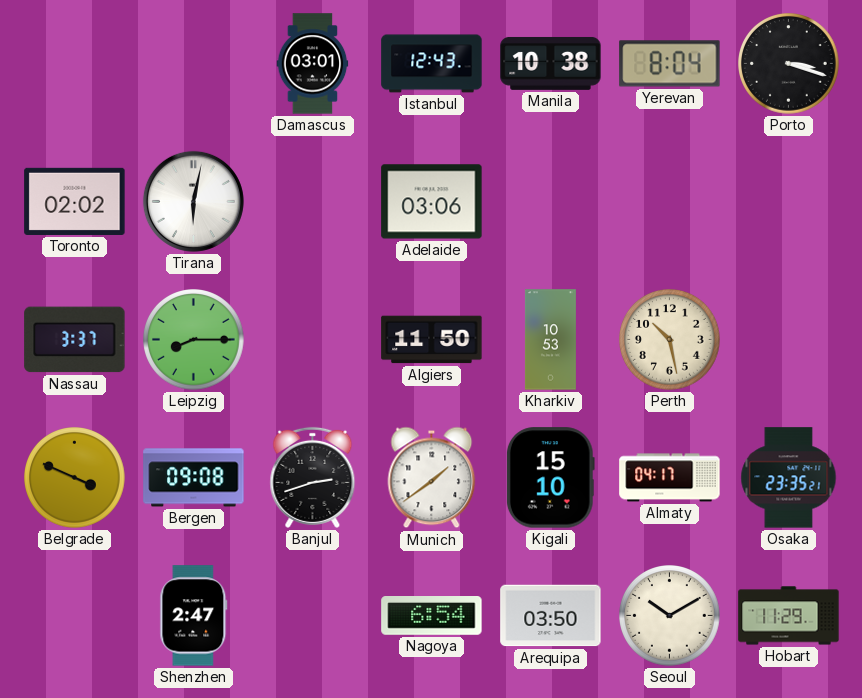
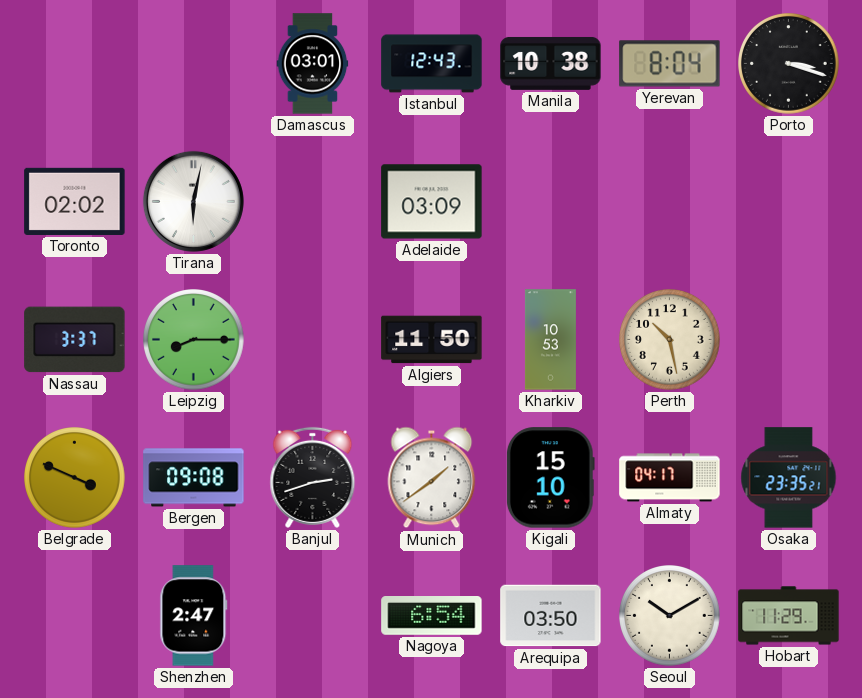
Adelaide: 03:06 -> 03:09 (432, 202)
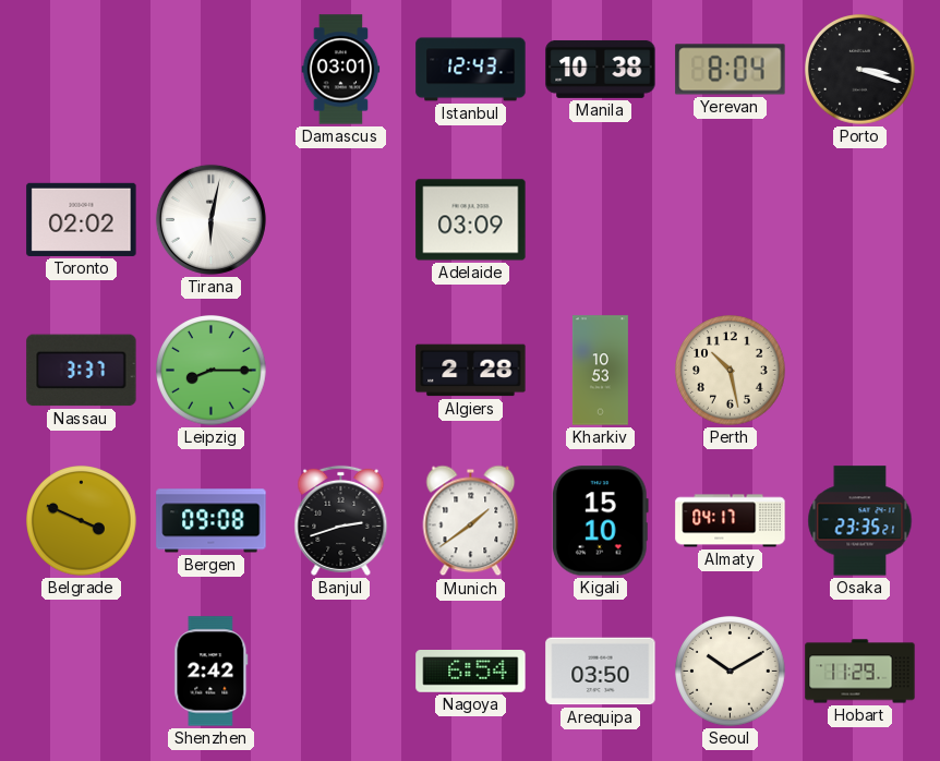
Algiers: 11:50 -> 2:28 (471, 371)
Shenzhen: 2:47 -> 2:42 (212, 672)
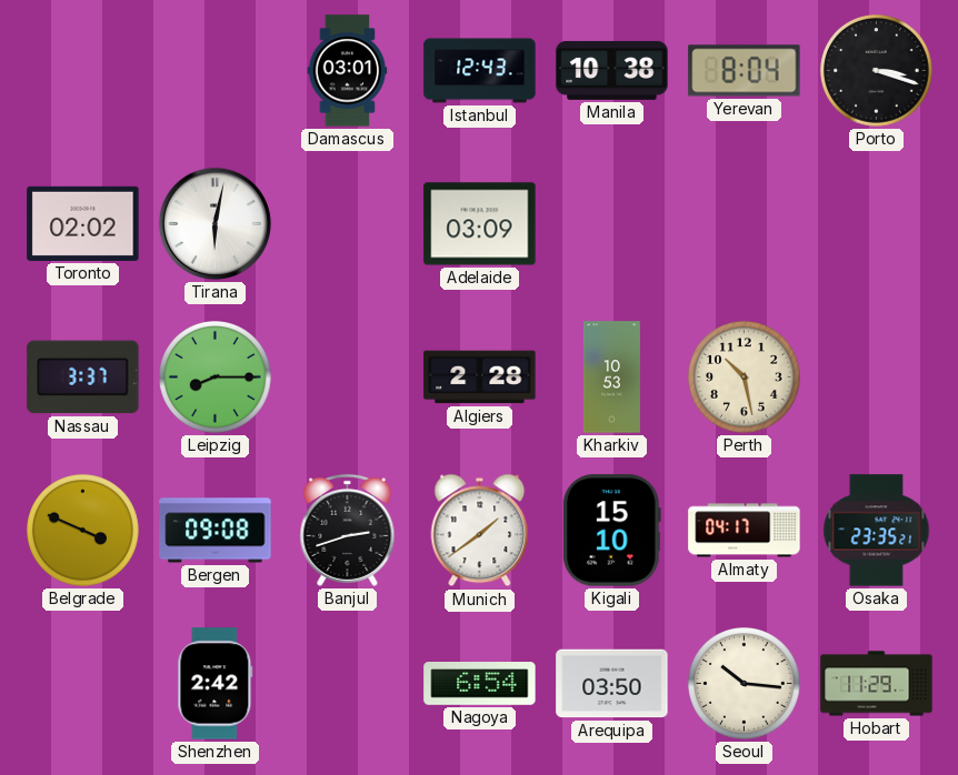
Seoul: 10:10 -> 10:16 (745, 684)
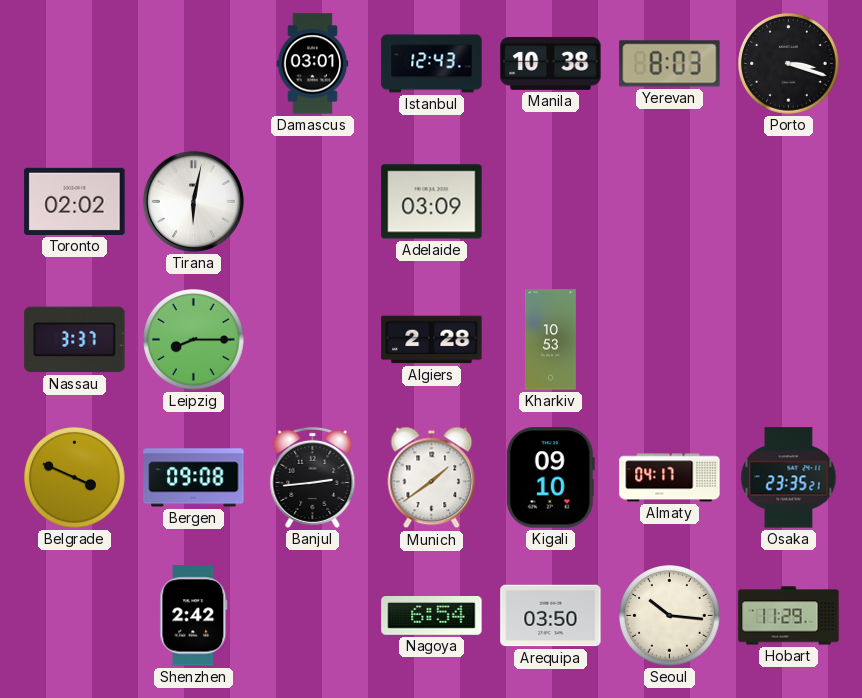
Yerevan: 8:04 -> 8:03 (670, 64)
Perth: 10:28 -> none (745, 378)
Banjul: 2:42 -> 2:44 (313, 477)
Kigali: 15:10 -> 09:10 (550, 478)
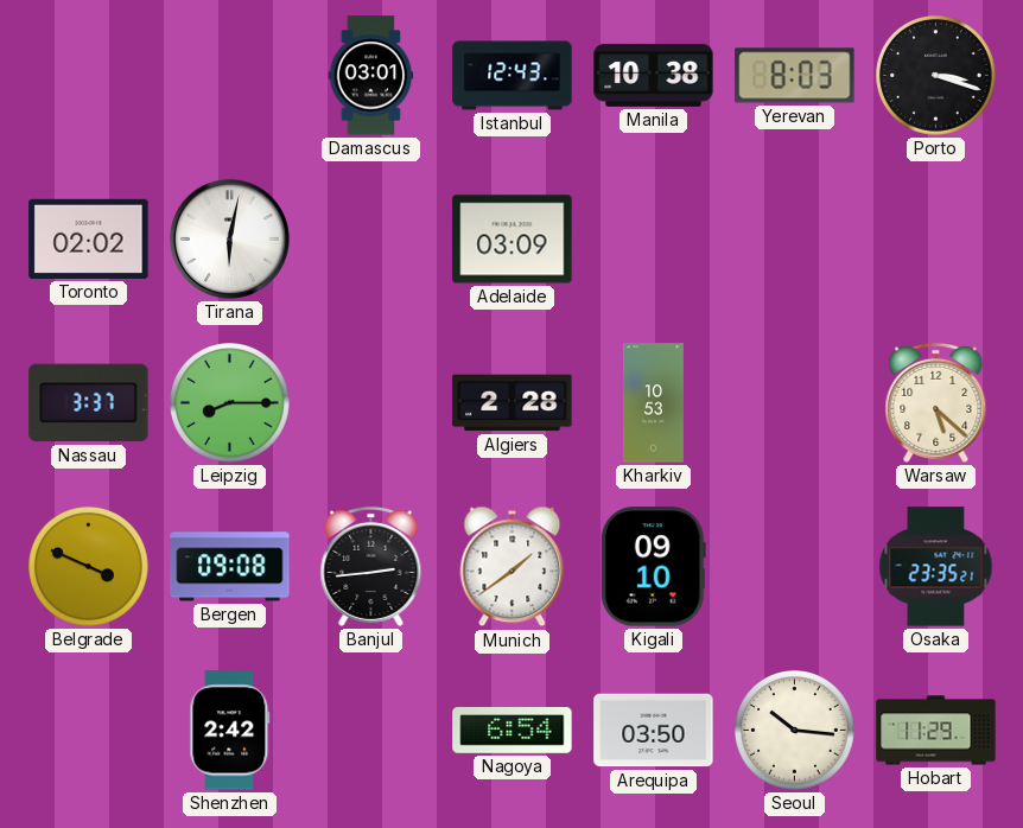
Warsaw: none -> 5:22 (936, 402)
Almaty: 04:17 -> none (670, 478)
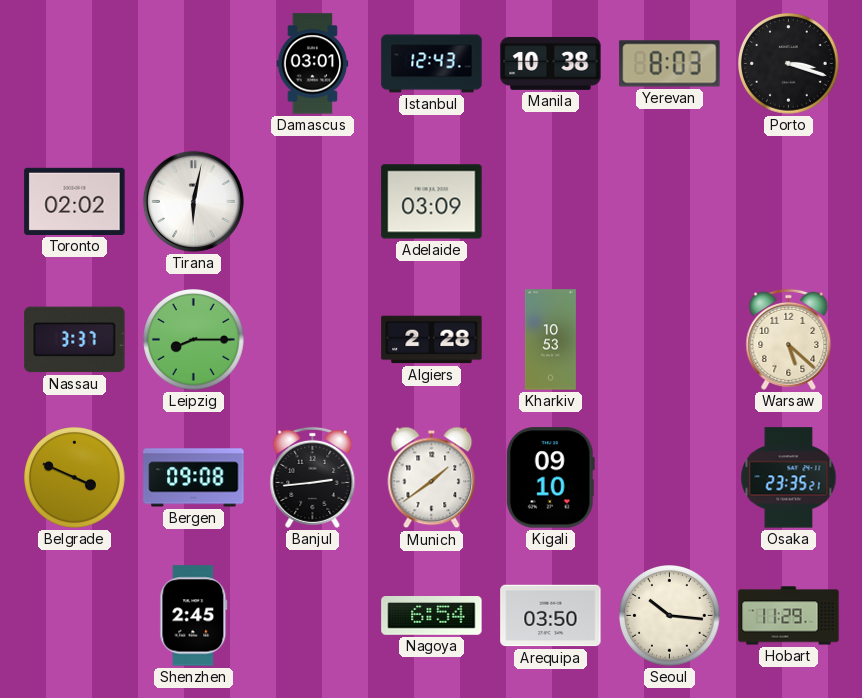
Shenzhen: 2:42 -> 2:45 (194, 616)
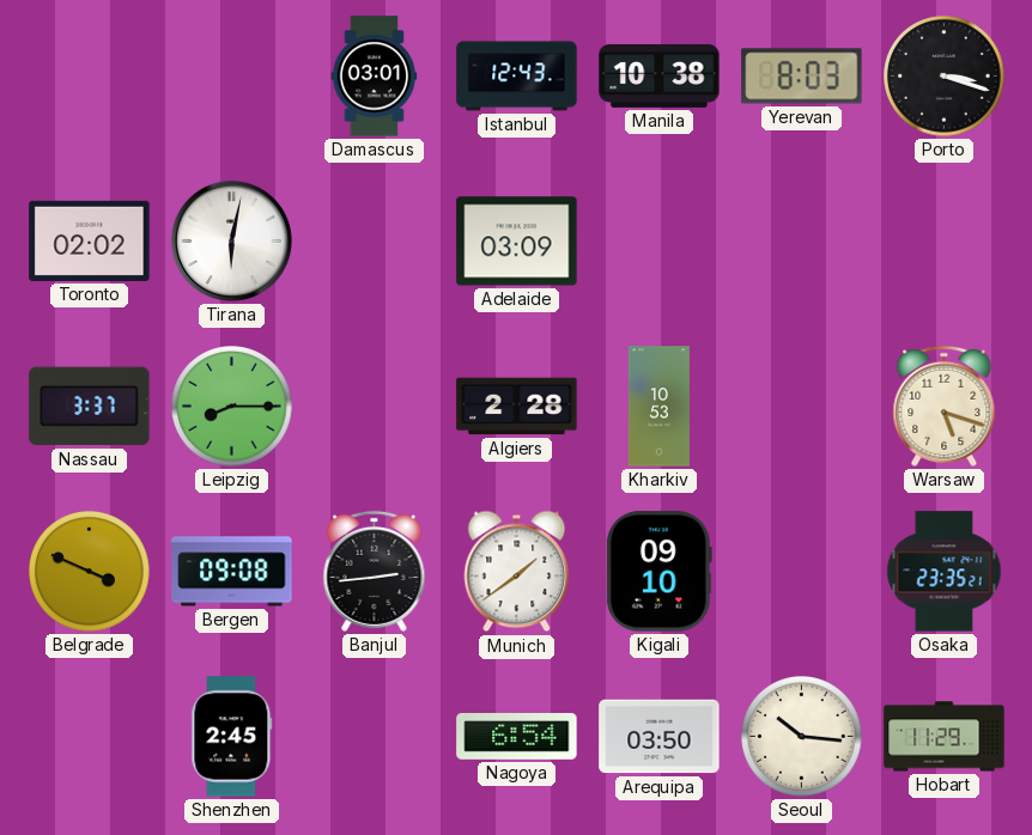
Warsaw: 5:22 -> 5:18 (945, 406)
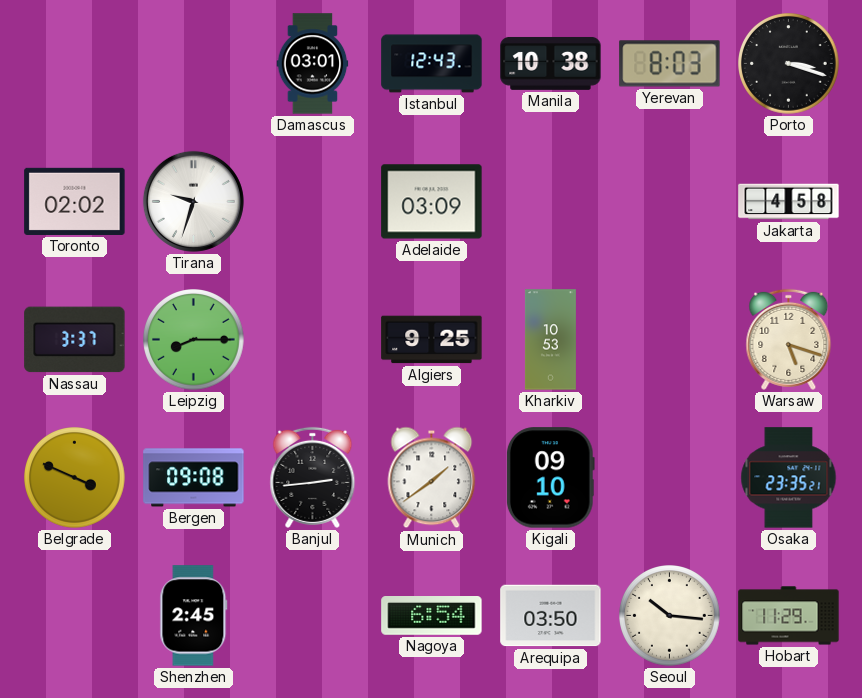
Tirana: 6:02 -> 9:33 (193, 201)
Jakarta: none -> 4:58 (789, 202)
Algiers: 2:28 -> 9:25 (432, 340)
